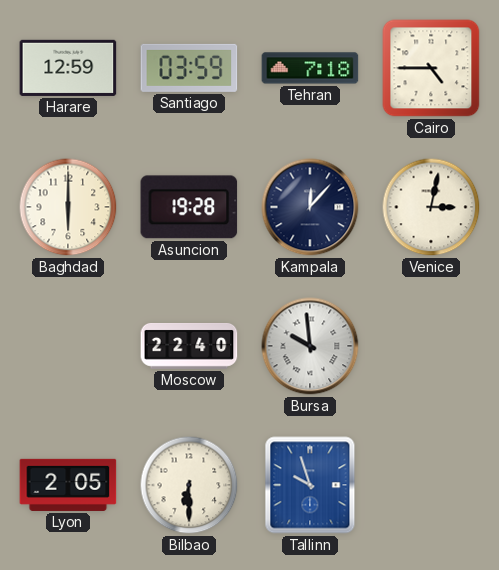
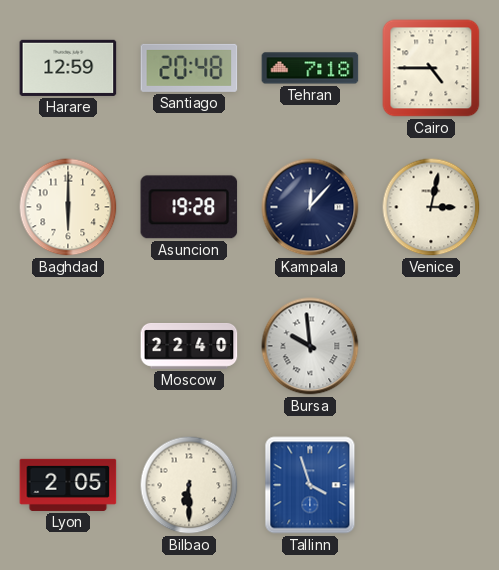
Santiago: 03:59 -> 20:48 (189, 68)
Tallinn: 9:57 -> 3:57 (310, 485)
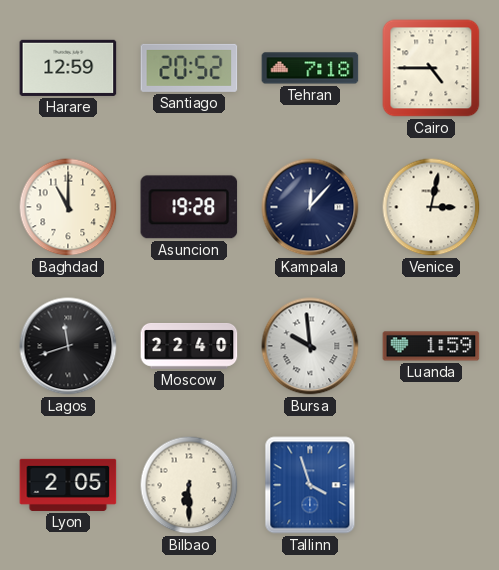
Santiago: 20:48 -> 20:52 (189, 68)
Baghdad: 6:00 -> 11:00 (68, 207)
Lagos: none -> 11:42 (68, 346)
Luanda: none -> 1:59 (431, 346)
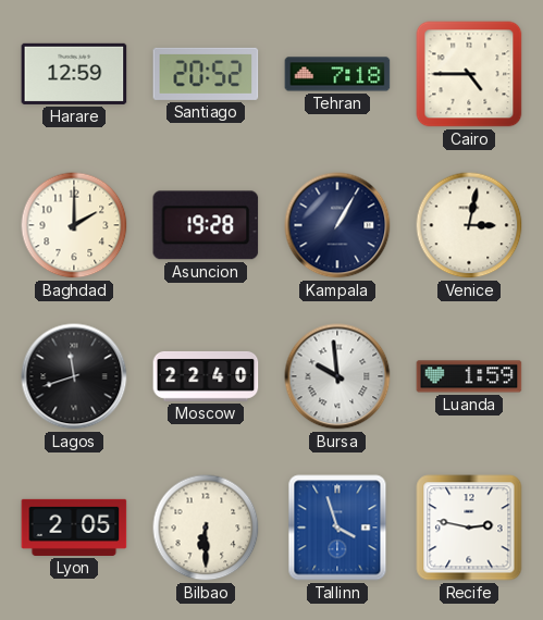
Baghdad: 11:00 -> 2:00 (74, 225)
Kampala: 12:07 -> 1:05 (337, 225)
Recife: none -> 2:47 (469, 528)
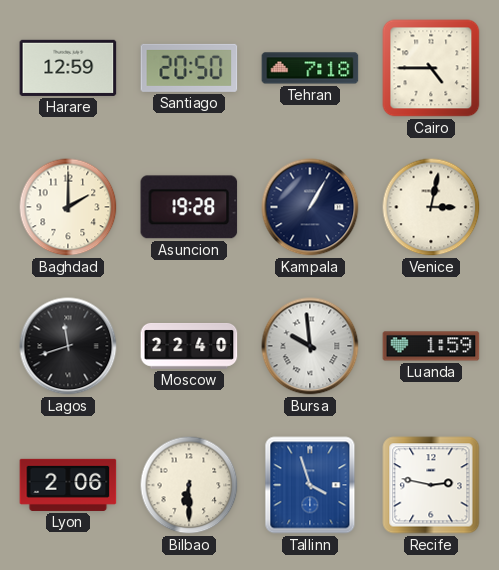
Santiago: 20:52 -> 20:50 (189, 68)
Lyon: 2:05 -> 2:06 (68, 485)
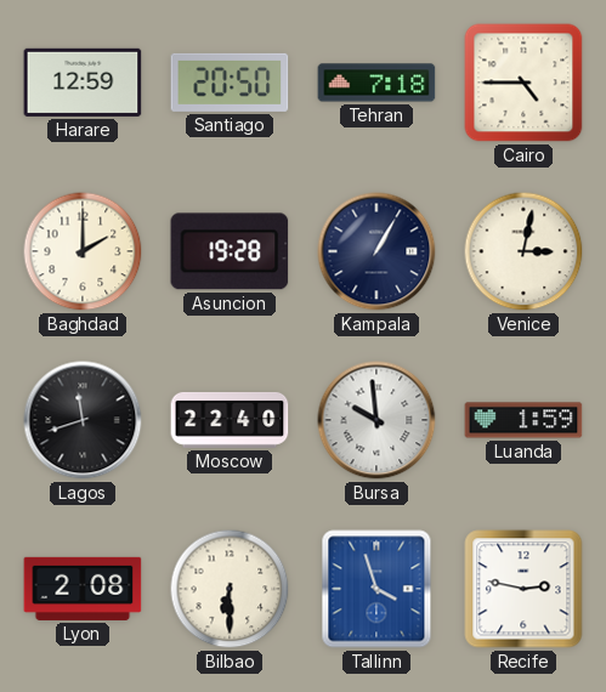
Lyon: 2:06 -> 2:08 (83, 589)
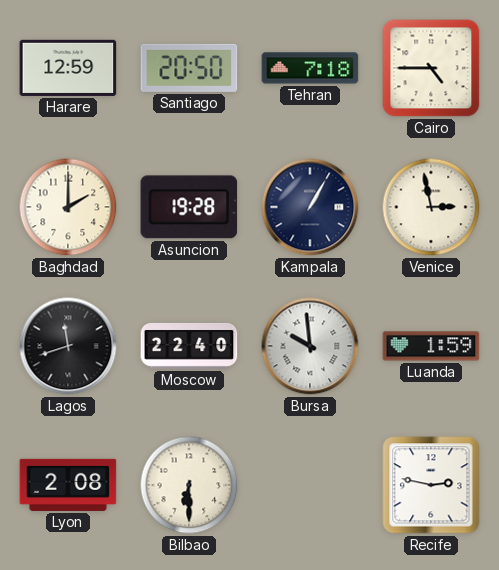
Venice: 3:02 -> 2:58 (431, 207)
Tallinn: 3:57 -> none (376, 589)
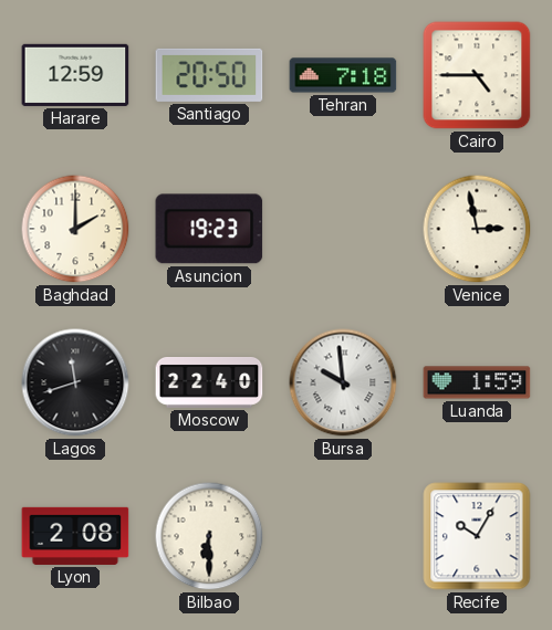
Asuncion: 19:28 -> 19:23 (209, 229)
Kampala: 1:05 -> none (310, 207)
Recife: 2:47 -> 10:05 (477, 536)
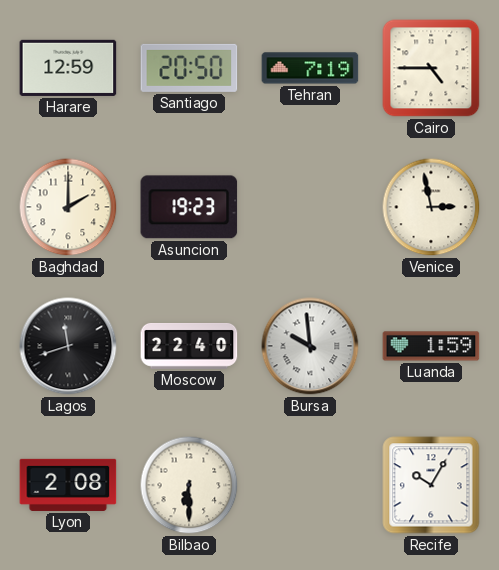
Tehran: 7:18 -> 7:19 (310, 68)
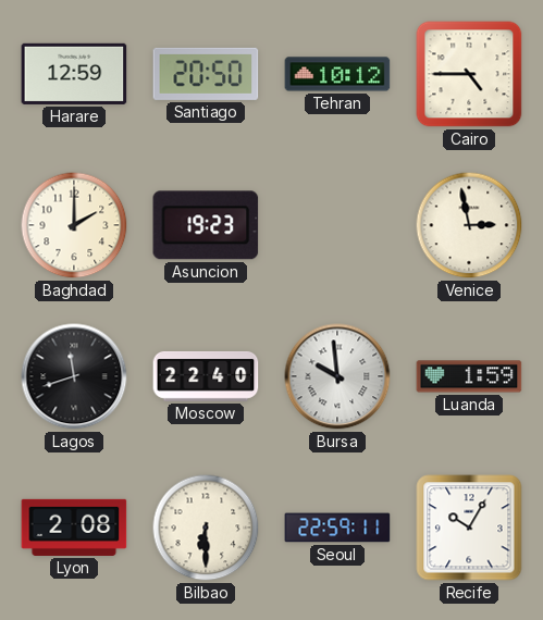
Tehran: 7:19 -> 10:12 (337, 74)
Seoul: none -> 22:59 (337, 528)
